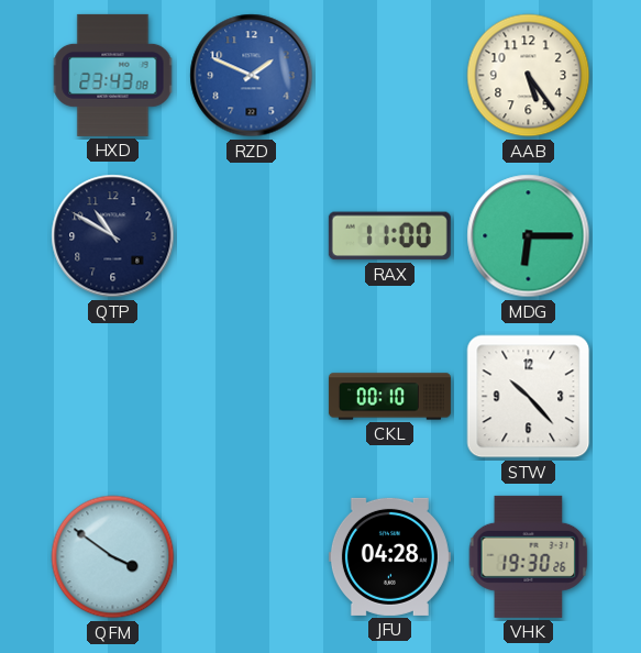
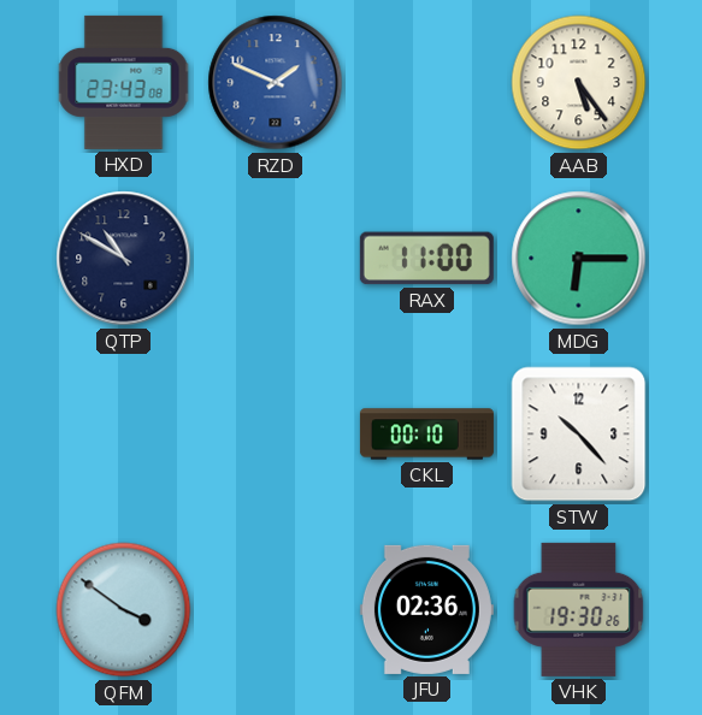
JFU: 04:28 -> 02:36 (426, 609)
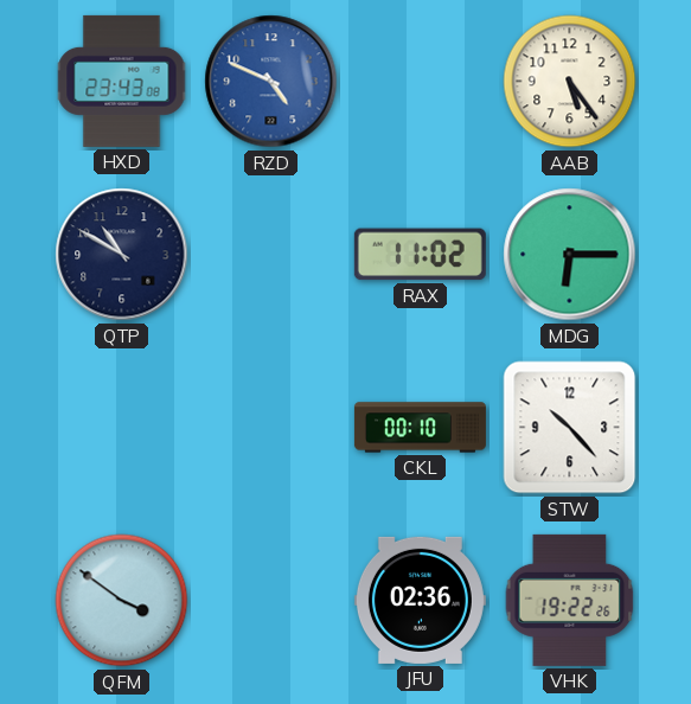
RZD: 1:49 -> 4:49 (271, 82)
RAX: 11:00 -> 11:02 (420, 255)
VHK: 19:30 -> 19:22 (570, 600)
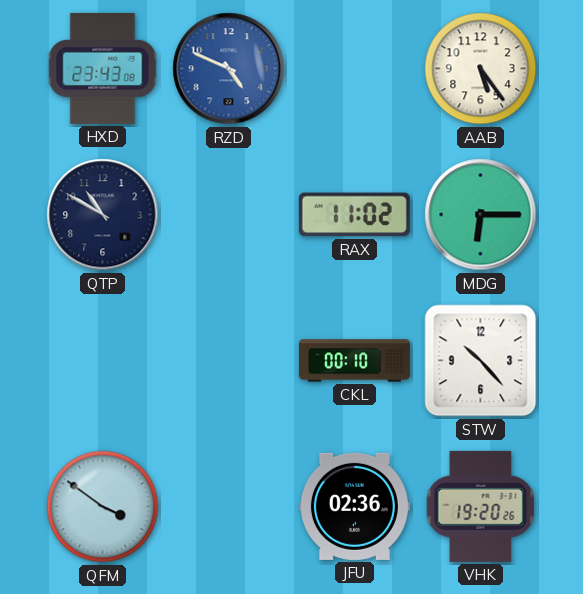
VHK: 19:22 -> 19:20 (481, 506)
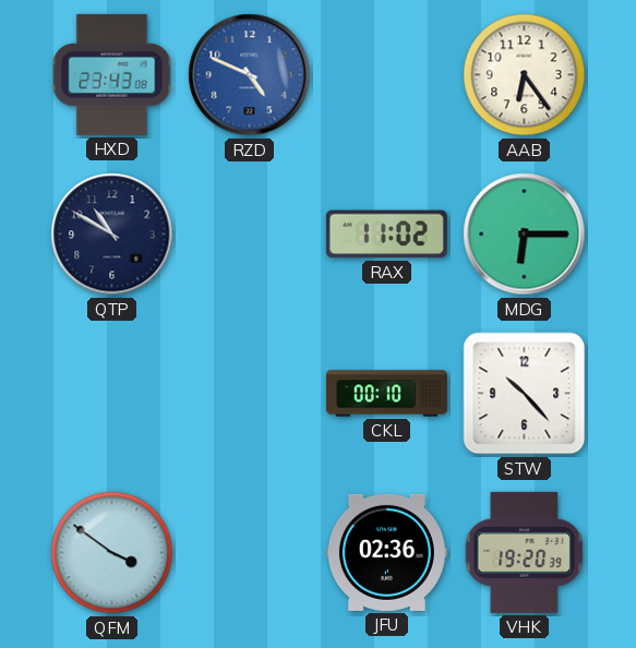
AAB: 5:24 -> 6:24 (525, 75)
VHK: 19:20:26 -> 19:20:39 (525, 552)
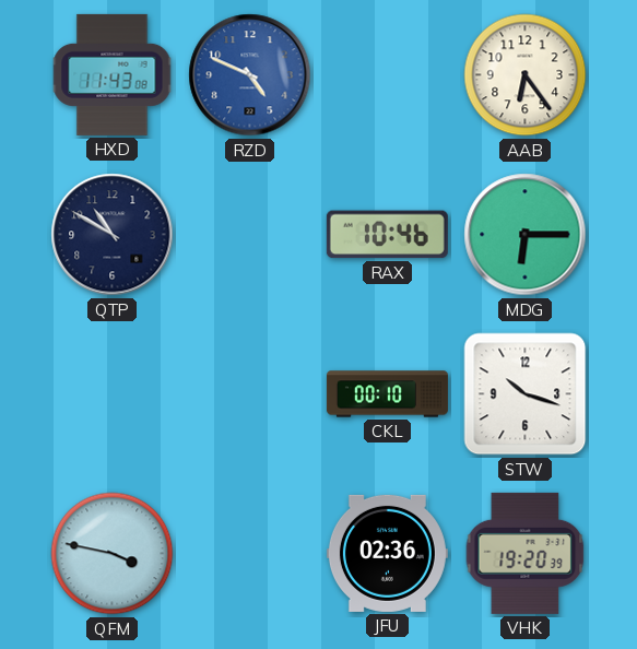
HXD: 23:43 -> 11:43 (113, 74)
RAX: 11:02 -> 10:46 (387, 235)
STW: 10:23 -> 10:18 (526, 394)
QFM: 3:51 -> 3:47 (113, 554)
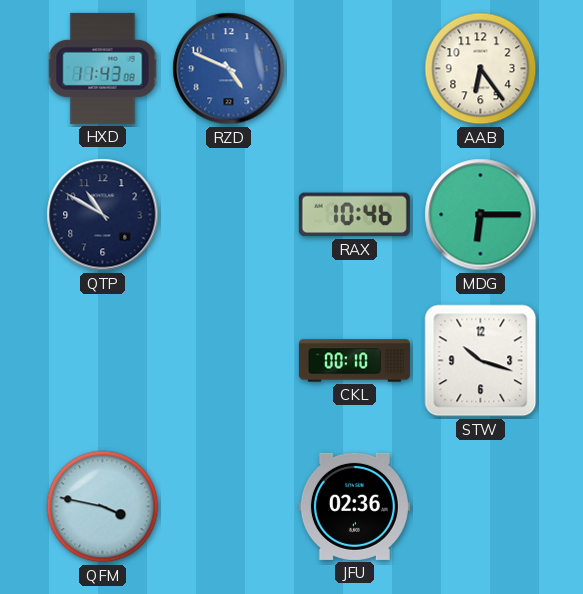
VHK: 19:20 -> none (526, 553)
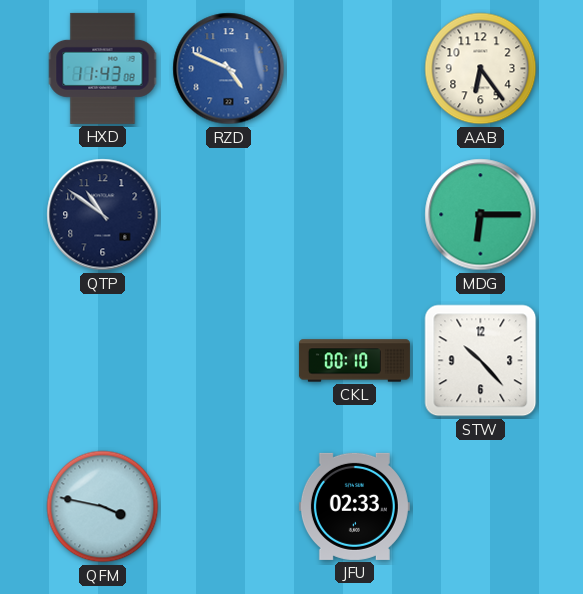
QTP: 10:50 -> 10:51 (103, 215)
RAX: 10:46 -> none (354, 215)
STW: 10:18 -> 10:23 (481, 361)
JFU: 02:36 -> 02:33 (354, 506)
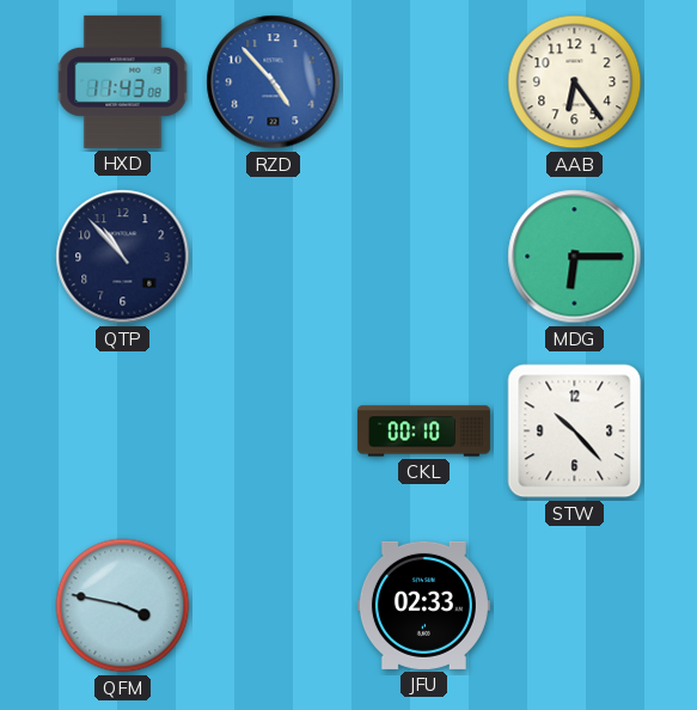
RZD: 4:49 -> 4:53 (274, 82)
QTP: 10:51 -> 10:53 (123, 257)
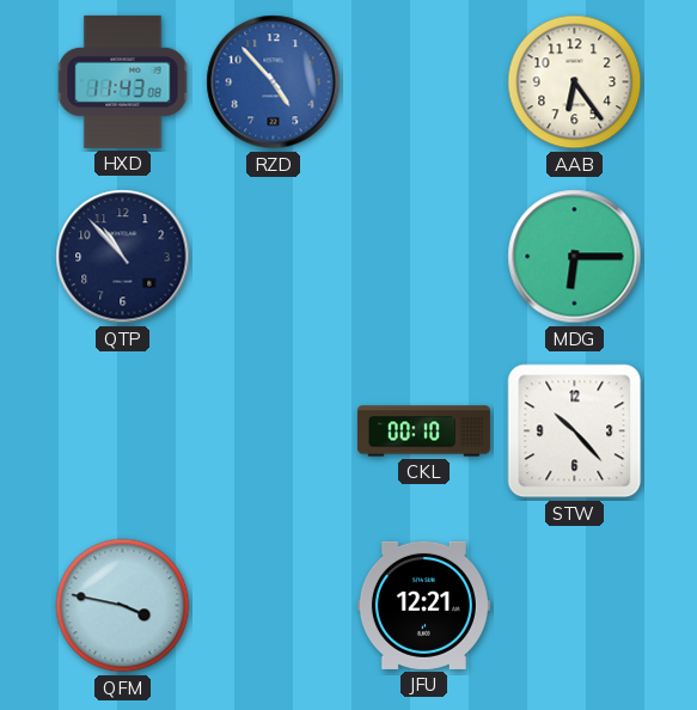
JFU: 02:33 -> 12:21 (423, 605)
